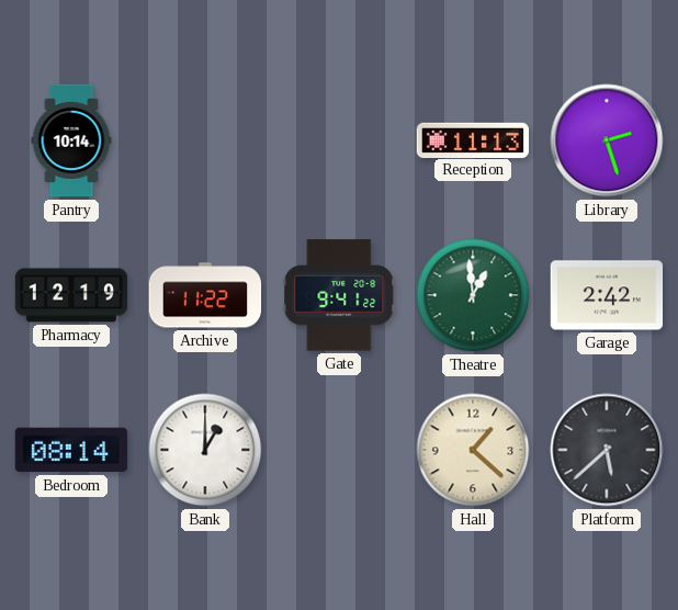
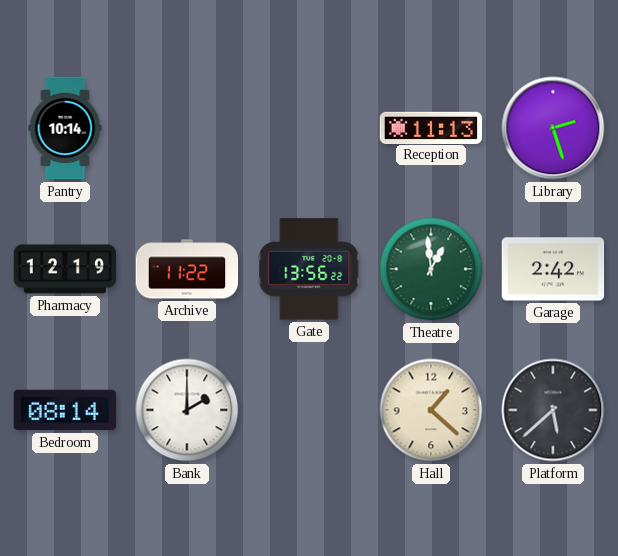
Gate: 9:41 -> 13:56 (309, 269)
Bank: 1:00 -> 2:00 (187, 410)
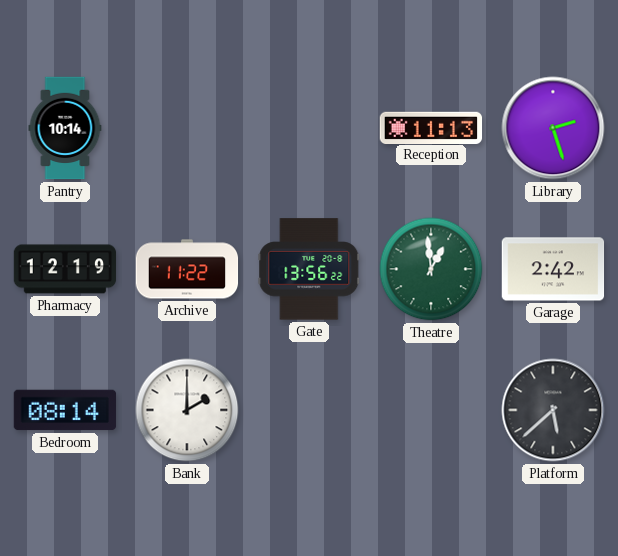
Hall: 1:22 -> none (431, 410)
